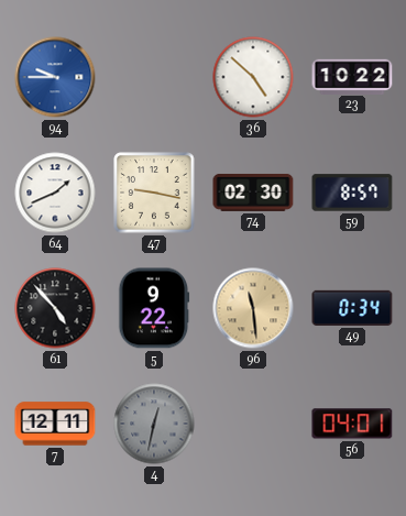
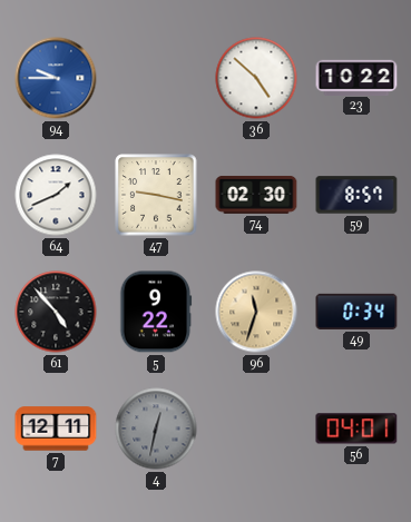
96: 11:29 -> 11:33 (256, 312)
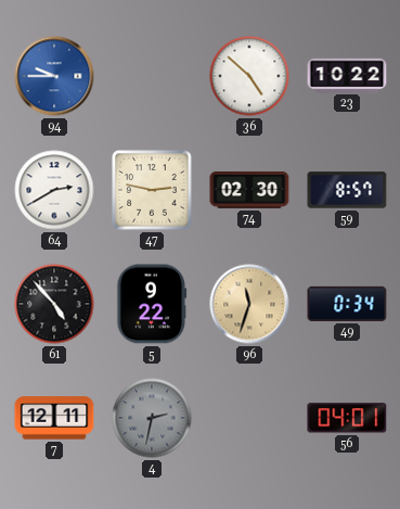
64: 1:41 -> 2:40 (54, 190)
47: 9:17 -> 2:47 (152, 190)
4: 12:32 -> 2:32 (152, 418)
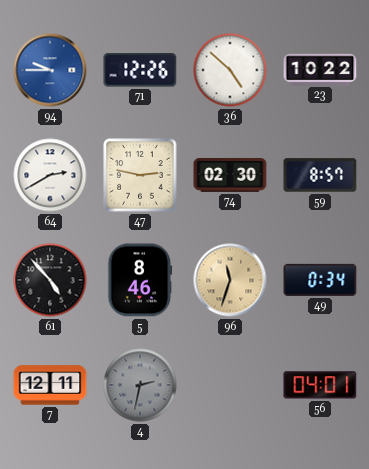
71: none -> 12:26 (140, 70)
5: 9:22 -> 8:46 (140, 280)
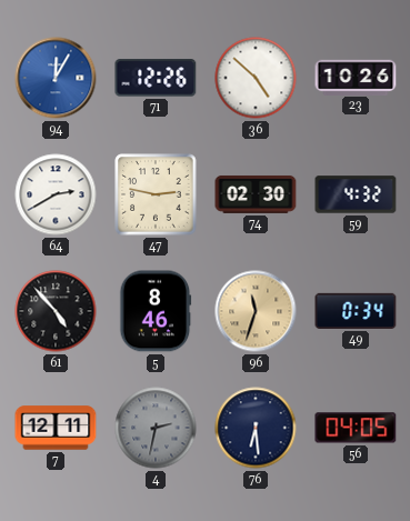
94: 9:45 -> 12:05 (56, 78)
23: 10:22 -> 10:26 (356, 77)
59: 8:57 -> 4:32 (356, 194)
76: none -> 6:29 (256, 428)
56: 04:01 -> 04:05 (356, 428)
